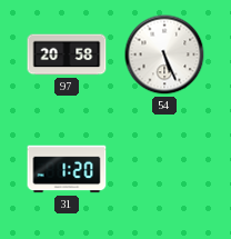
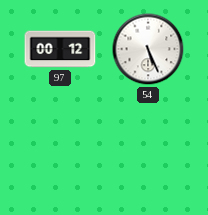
97: 20:58 -> 00:12 (60, 49)
31: 1:20 -> none (67, 169)
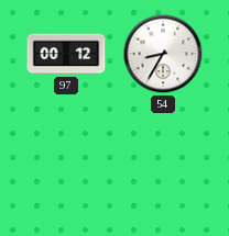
54: 5:26 -> 8:35 (163, 54)
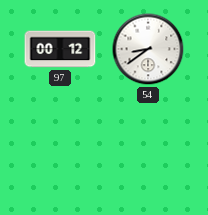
54: 8:35 -> 8:39 (148, 49)
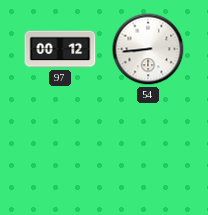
54: 8:39 -> 8:44 (148, 49)
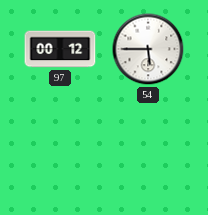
54: 8:44 -> 5:45 (148, 49)
